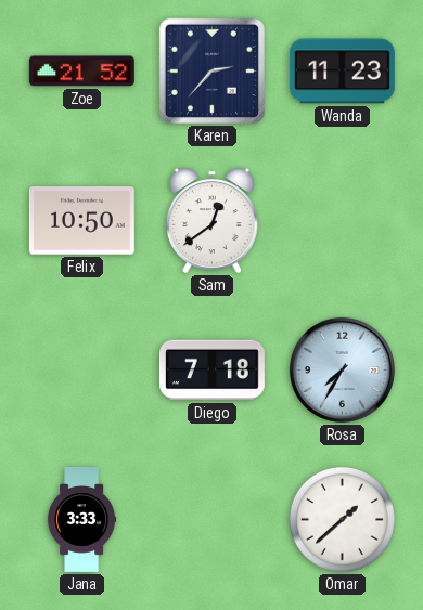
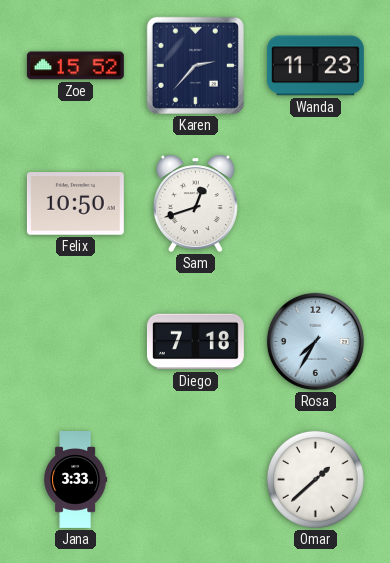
Zoe: 21:52 -> 15:52 (75, 66)
Sam: 12:39 -> 12:42 (195, 203)
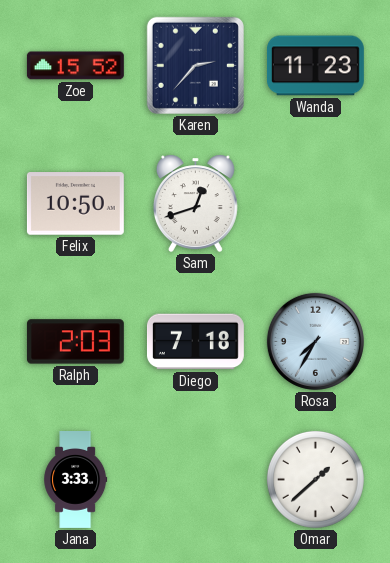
Ralph: none -> 2:03 (75, 342)
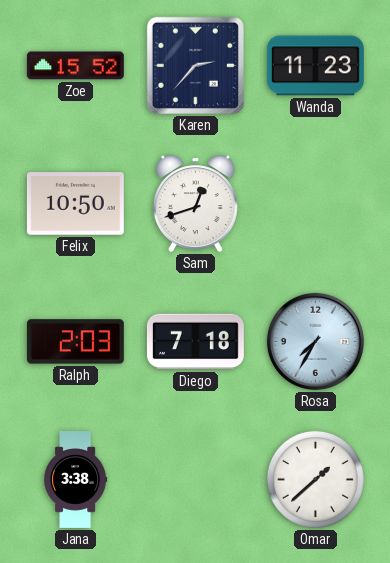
Jana: 3:33 -> 3:38 (76, 480)
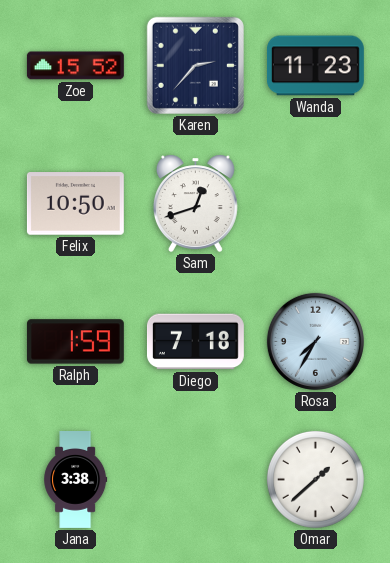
Ralph: 2:03 -> 1:59 (75, 342)
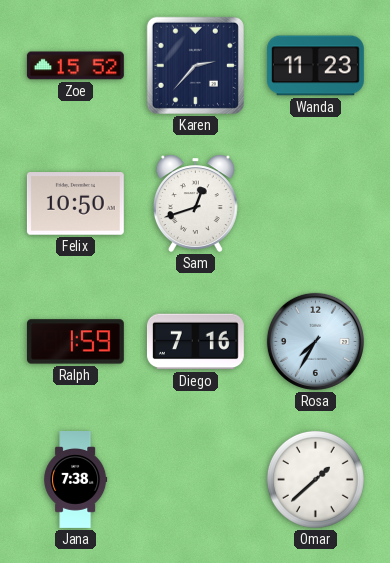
Diego: 7:18 -> 7:16 (195, 342)
Jana: 3:38 -> 7:38 (76, 480)
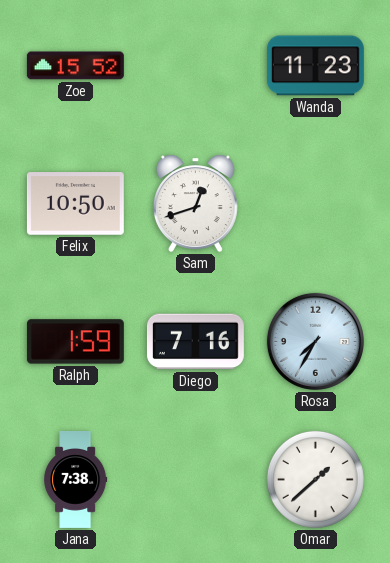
Karen: 2:37 -> none (195, 65)
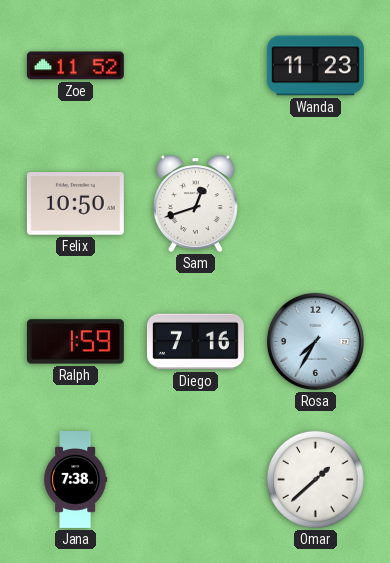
Zoe: 15:52 -> 11:52 (75, 66)
